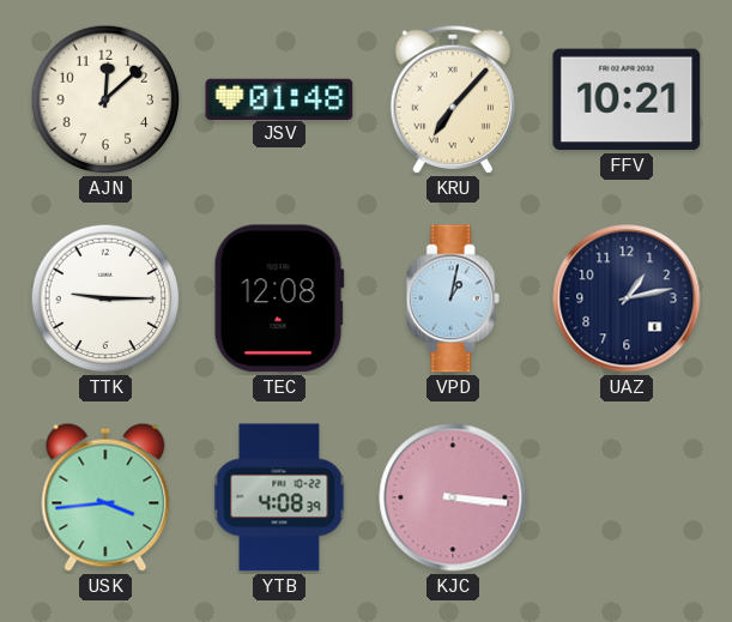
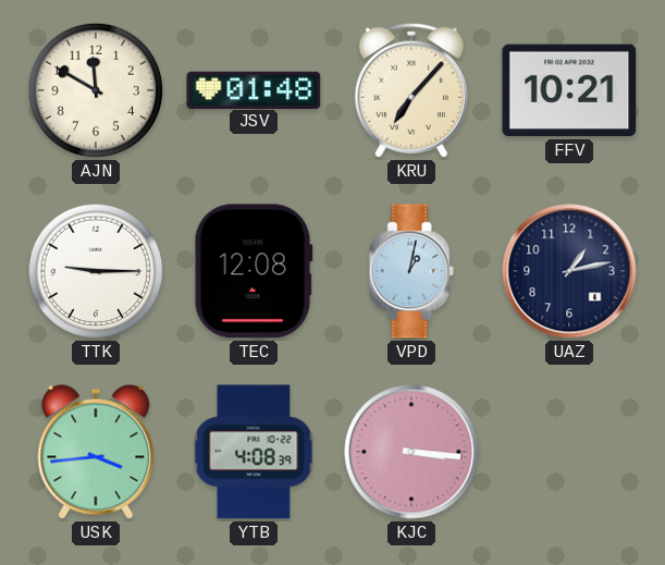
AJN: 12:08 -> 11:50 (96, 90)
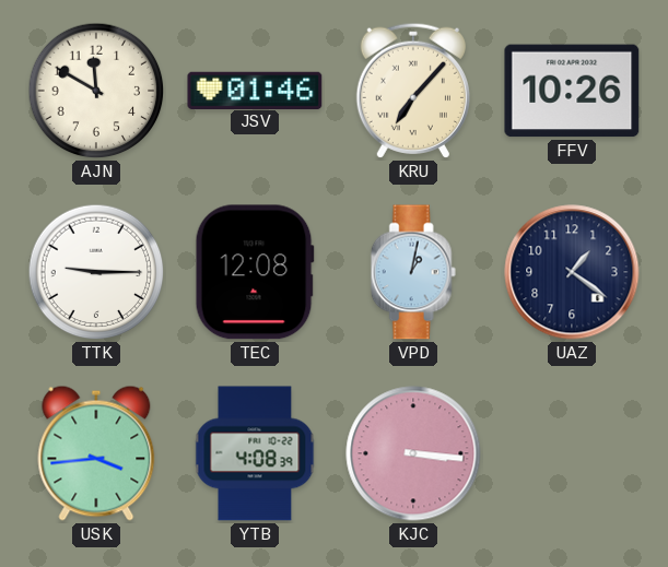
JSV: 01:48 -> 01:46 (255, 90)
FFV: 10:21 -> 10:26 (572, 91)
UAZ: 1:13 -> 1:21 (572, 272)
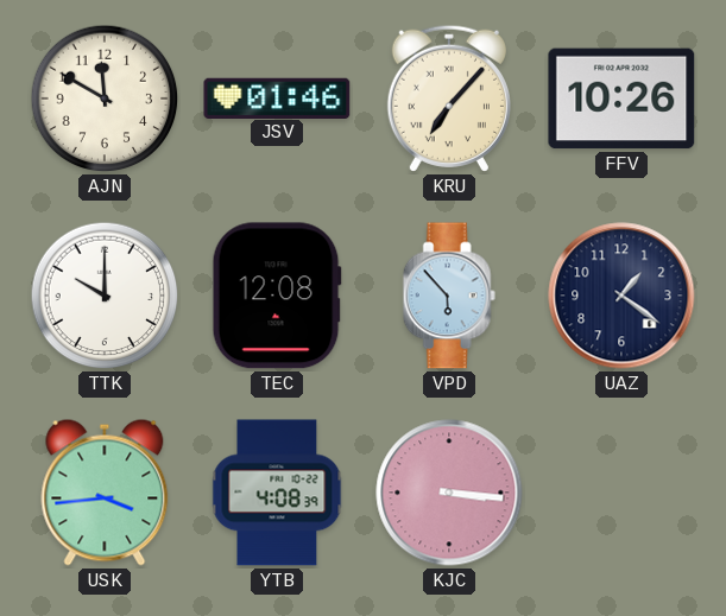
TTK: 9:15 -> 10:00 (105, 296)
VPD: 1:02 -> 5:53 (449, 296)
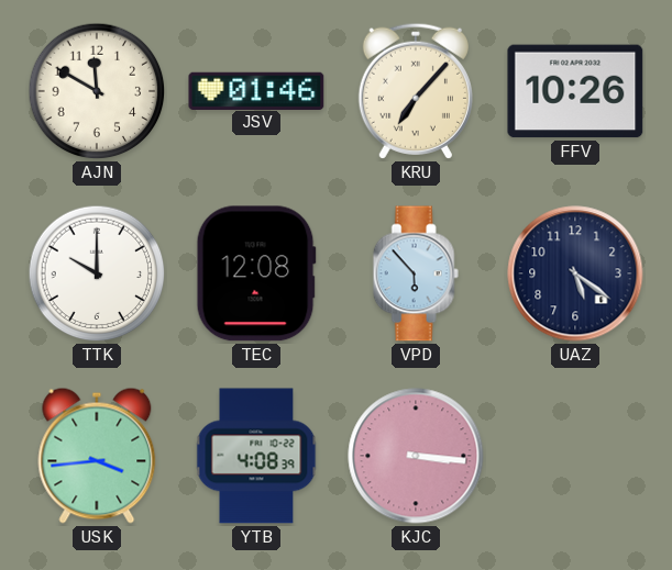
UAZ: 1:21 -> 5:21 (575, 273)
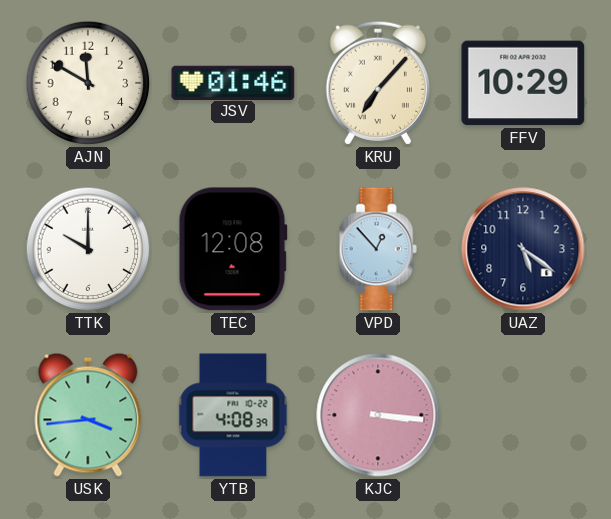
FFV: 10:26 -> 10:29 (523, 83)
VPD: 5:53 -> 12:53 (378, 249)
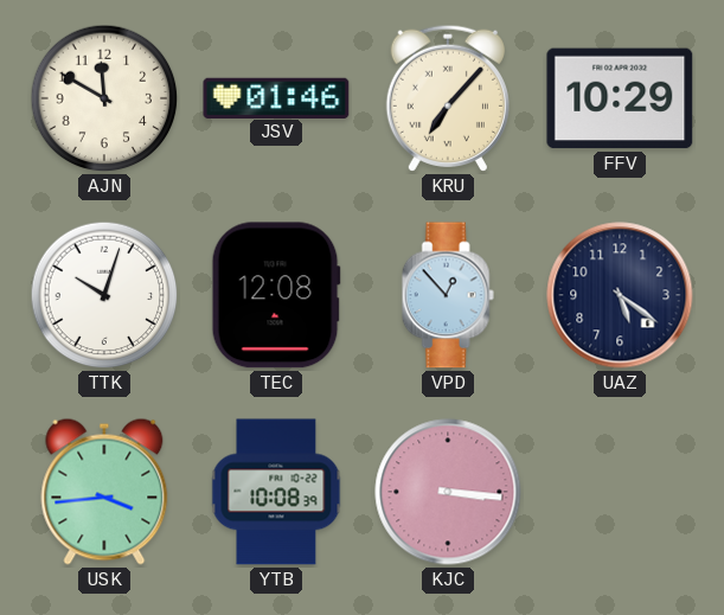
TTK: 10:00 -> 10:03 (104, 295)
YTB: 4:08 -> 10:08 (276, 492)
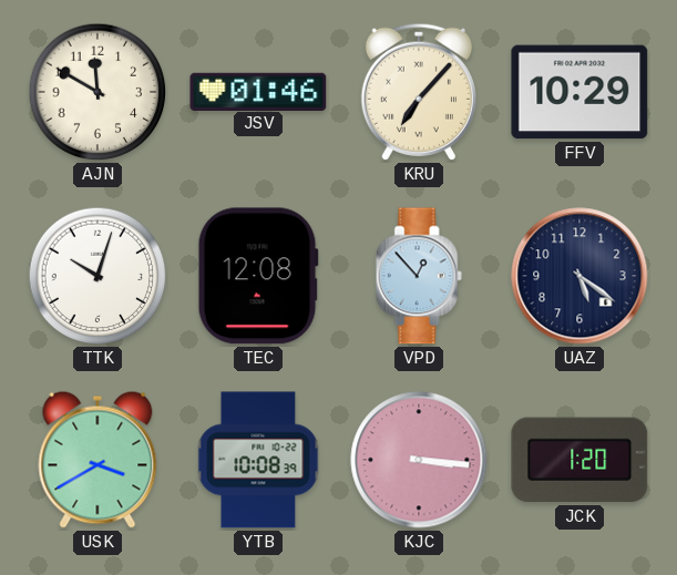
USK: 3:44 -> 3:40 (98, 460)
JCK: none -> 1:20 (579, 460)
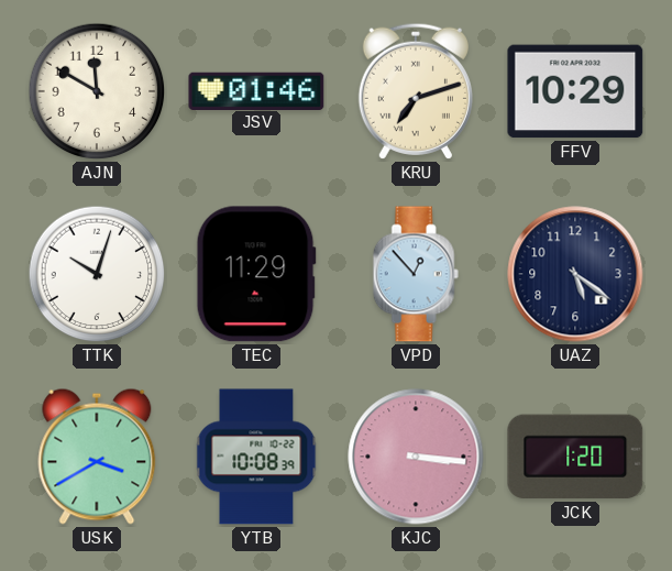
KRU: 7:07 -> 7:12 (416, 91)
TEC: 12:08 -> 11:29 (256, 274)
